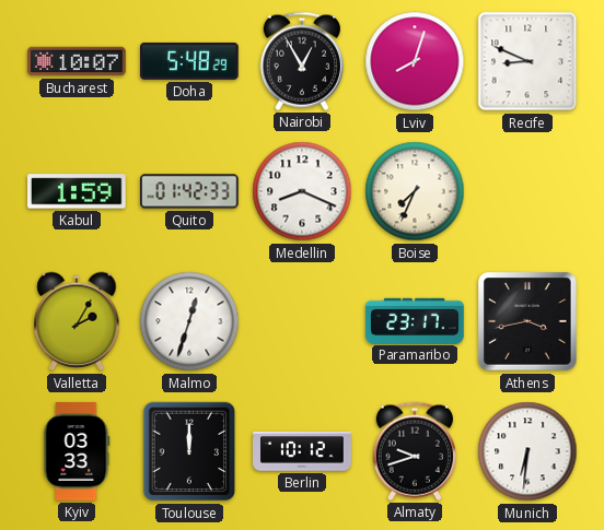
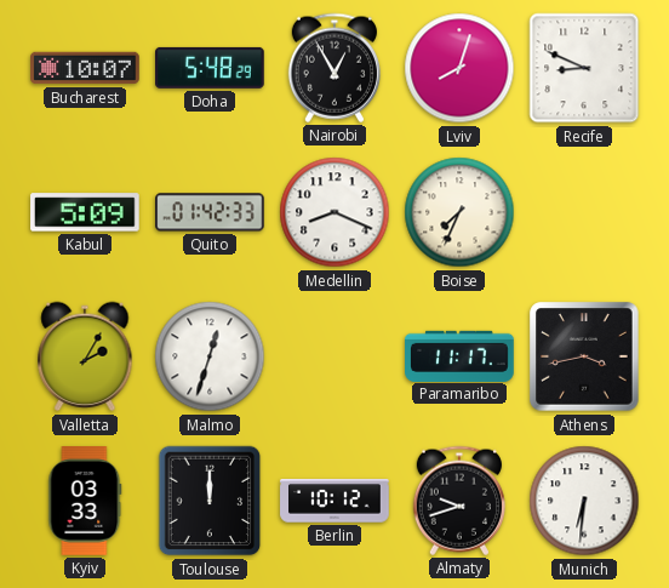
Kabul: 1:59 -> 5:09 (85, 212)
Paramaribo: 23:17 -> 11:17 (459, 355)
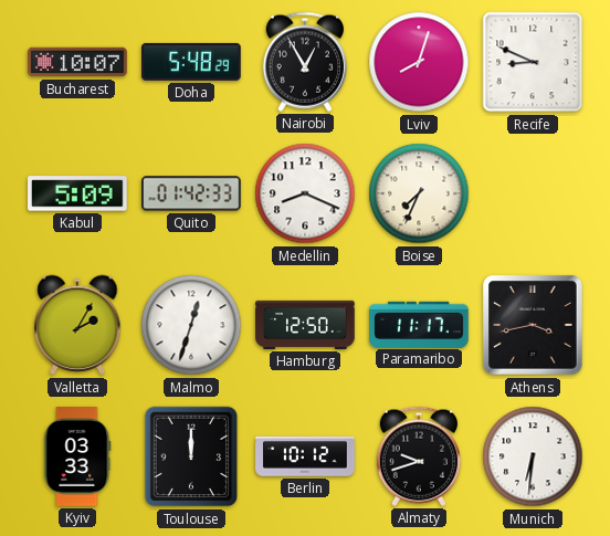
Hamburg: none -> 12:50 (305, 325)
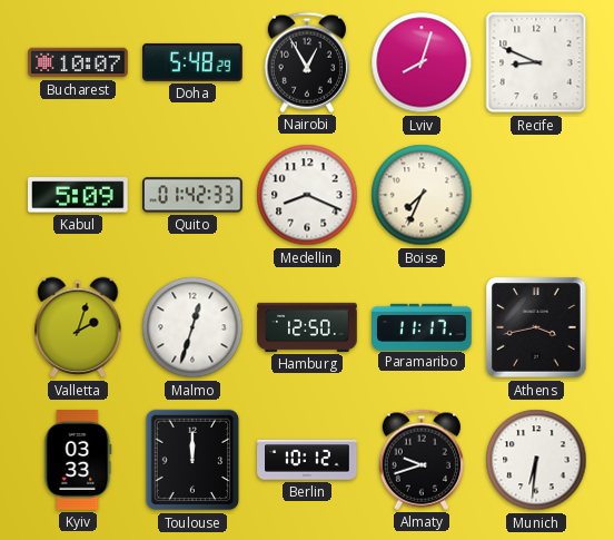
Valletta: 2:05 -> 2:03 (78, 327)
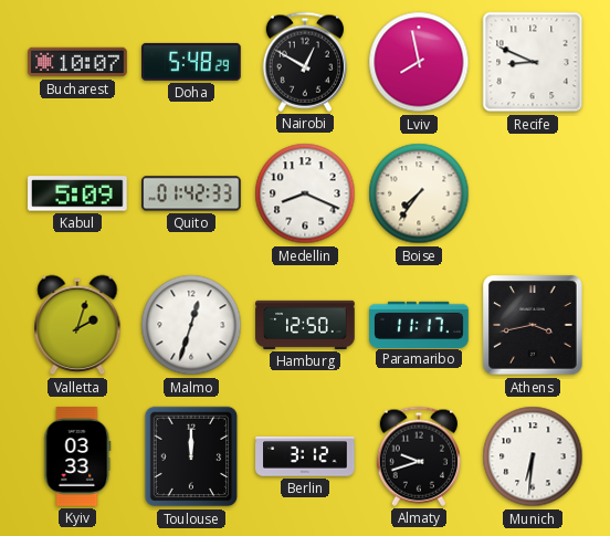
Nairobi: 12:55 -> 12:50 (305, 62)
Lviv: 8:03 -> 7:58 (419, 62)
Boise: 7:34 -> 7:36 (419, 193)
Berlin: 10:12 -> 3:12 (305, 456)
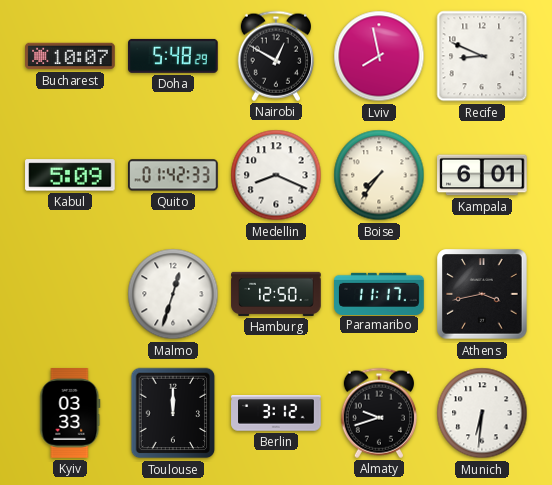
Kampala: none -> 6:01 (482, 175)
Valletta: 2:03 -> none (77, 325)
